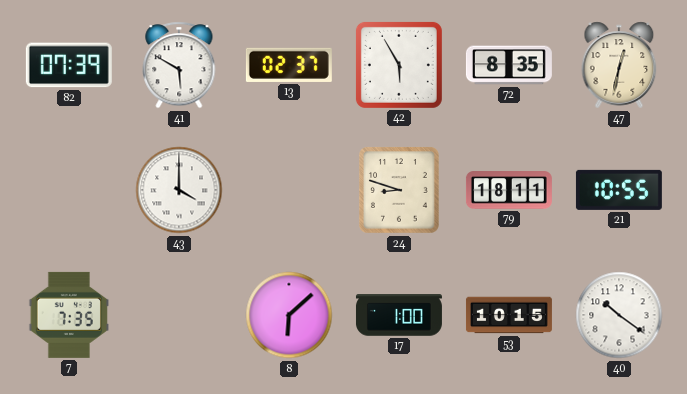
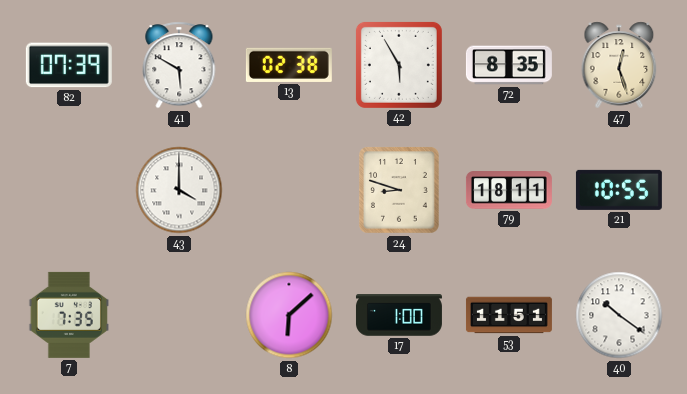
13: 02:37 -> 02:38 (289, 65)
47: 12:32 -> 12:27 (619, 65)
53: 10:15 -> 11:51 (509, 315)
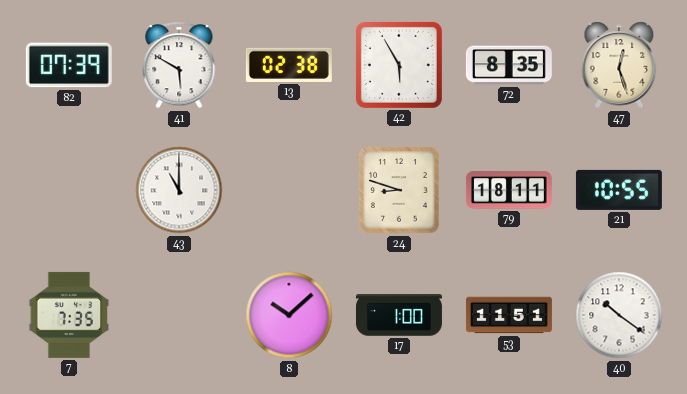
43: 4:00 -> 11:00 (179, 190)
8: 6:08 -> 10:08 (289, 315)
